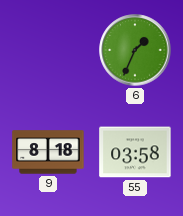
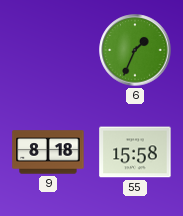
55: 03:58 -> 15:58 (135, 152)
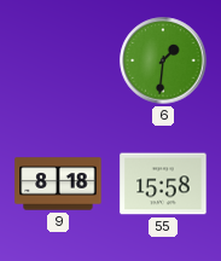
6: 1:34 -> 1:31 (163, 60)
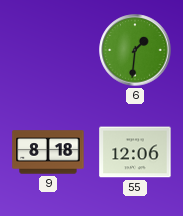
55: 15:58 -> 12:06 (135, 152)
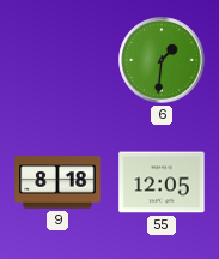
55: 12:06 -> 12:05 (162, 182)
